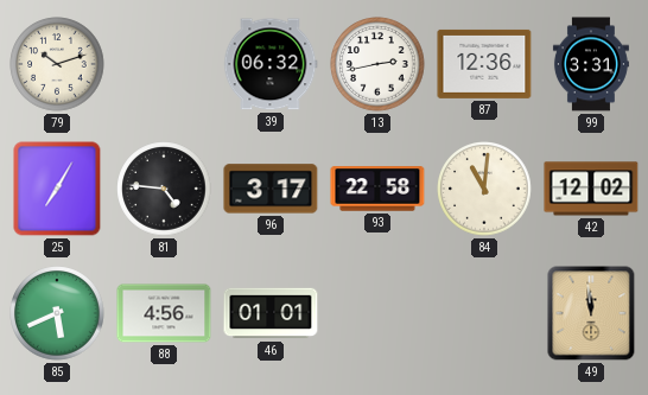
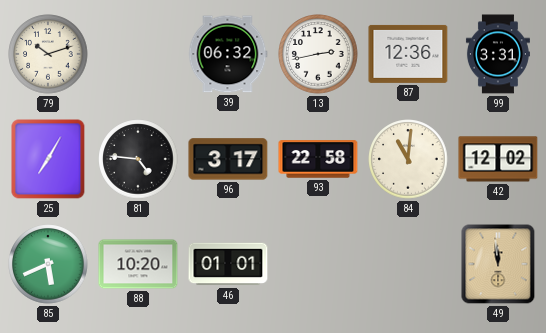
88: 4:56 -> 10:20 (138, 264)
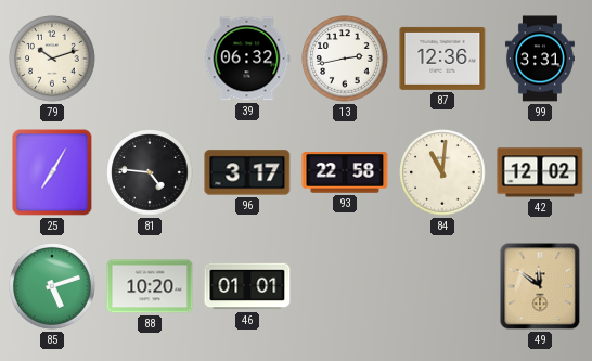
85: 5:41 -> 5:12 (52, 286)
49: 11:59 -> 11:51 (540, 286)
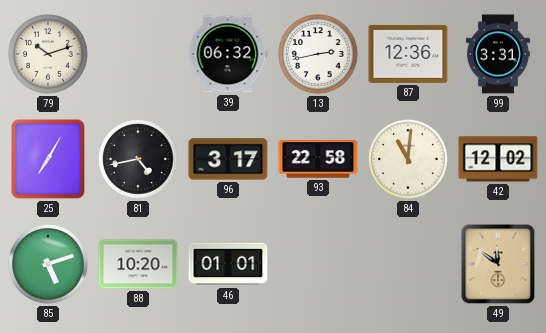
81: 4:46 -> 4:43 (138, 159)
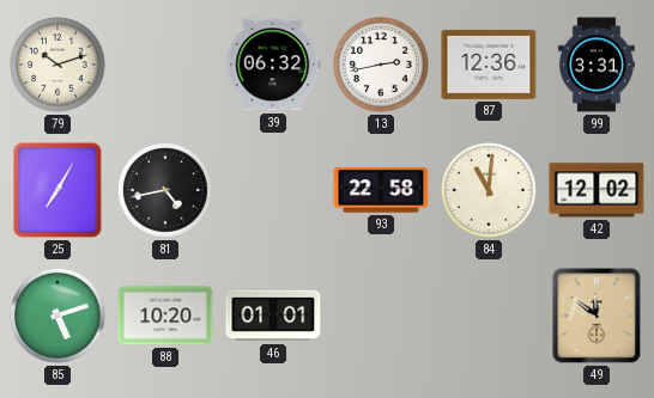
96: 3:17 -> none (228, 159)
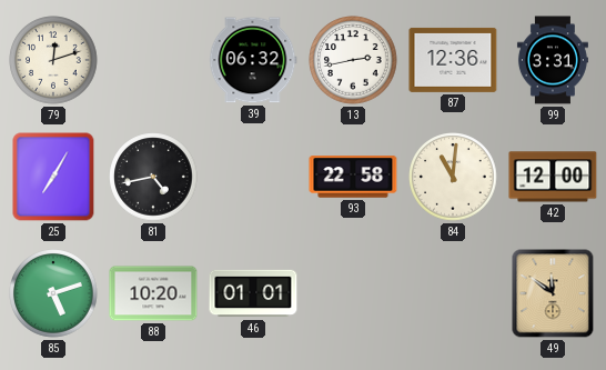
79: 10:12 -> 12:12 (53, 60)
42: 12:02 -> 12:00 (553, 177)
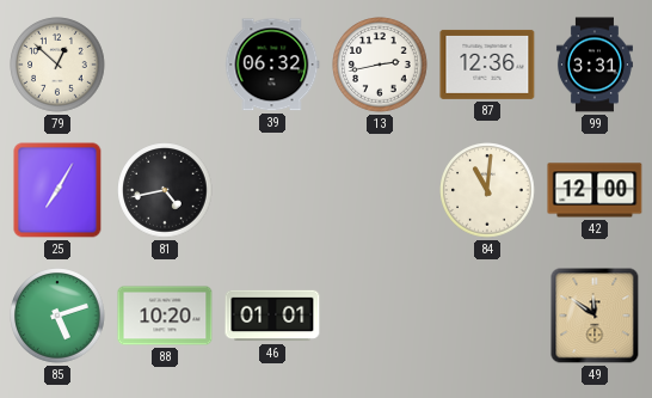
79: 12:12 -> 12:52 (57, 65)
93: 22:58 -> none (353, 177)
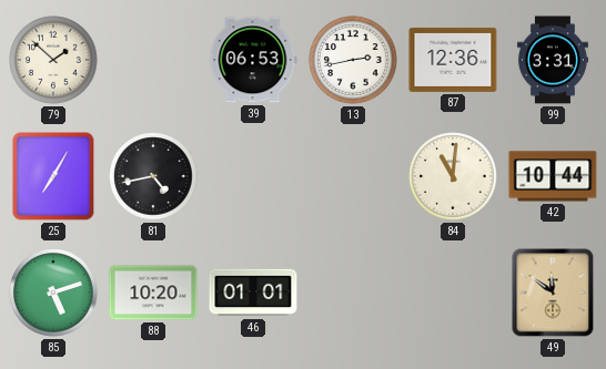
79: 12:52 -> 1:52 (53, 60)
39: 06:32 -> 06:53 (253, 60)
42: 12:00 -> 10:44 (553, 176)
